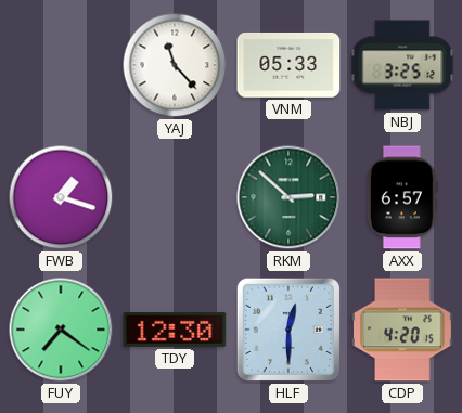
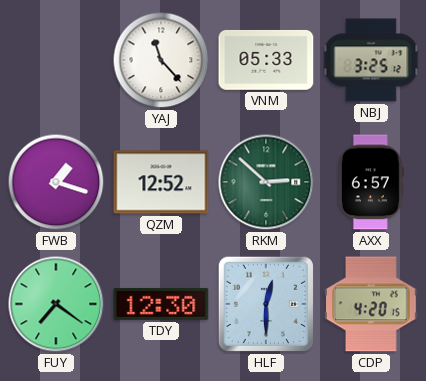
QZM: none -> 12:52 (161, 182)
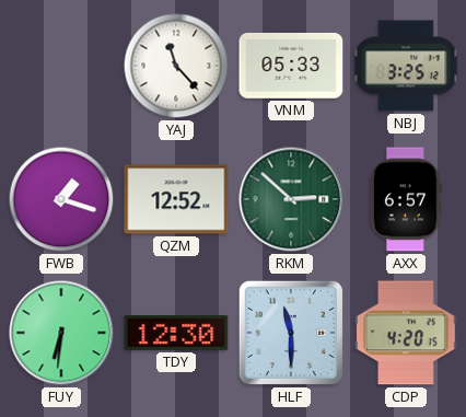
FUY: 7:21 -> 6:31 (61, 333)
HLF: 12:30 -> 11:30 (291, 333)
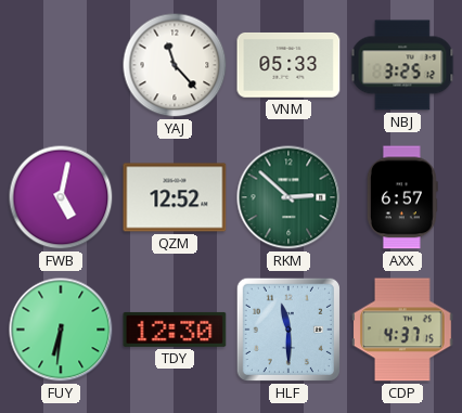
FWB: 1:18 -> 5:02 (61, 197)
CDP: 4:20 -> 4:37 (403, 330)
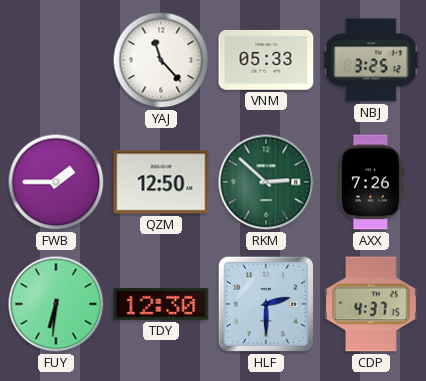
FWB: 5:02 -> 1:45 (56, 182)
QZM: 12:52 -> 12:50 (161, 182)
AXX: 6:57 -> 7:26 (371, 182)
HLF: 11:30 -> 2:30 (266, 304)
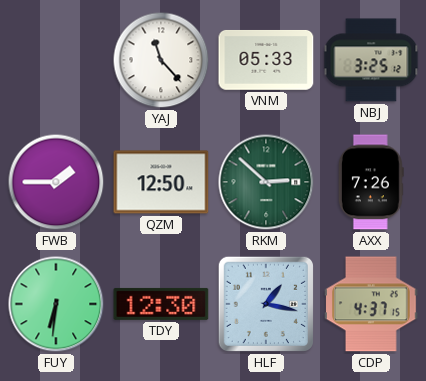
HLF: 2:30 -> 1:17 (266, 304)
